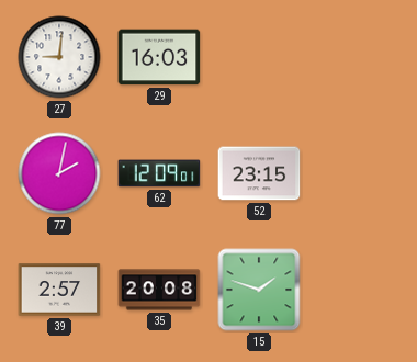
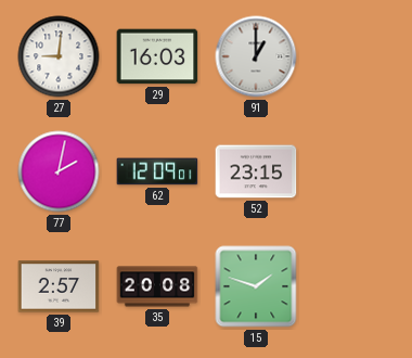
91: none -> 1:00 (256, 56)
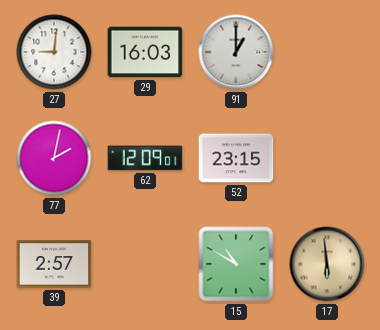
35: 20:08 -> none (157, 286)
15: 1:48 -> 10:50 (236, 264)
17: none -> 5:59 (327, 264)
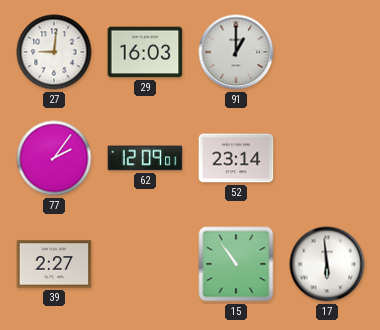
77: 2:02 -> 2:06 (54, 158)
52: 23:15 -> 23:14 (236, 158)
39: 2:57 -> 2:27 (54, 264)
15: 10:50 -> 10:54 (236, 264)
17 dial: champagne -> white (327, 264)
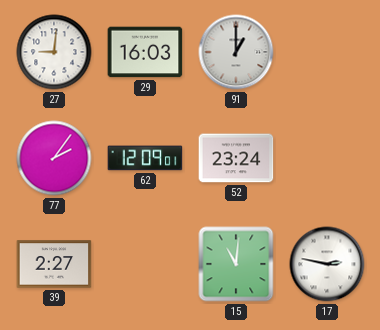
52: 23:14 -> 23:24 (236, 158)
15: 10:54 -> 11:01 (236, 264)
17: 5:59 -> 2:47 (327, 264)
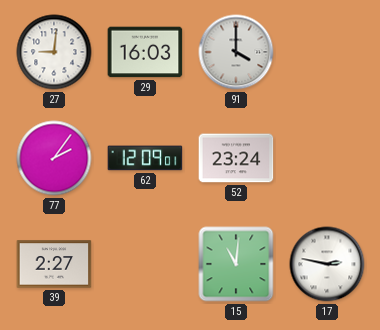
91: 1:00 -> 4:00 (236, 52)
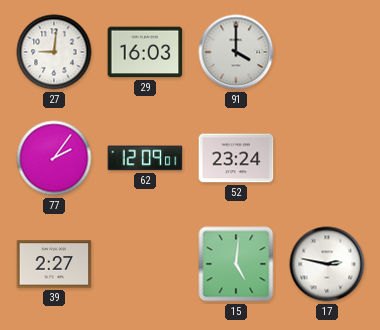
15: 11:01 -> 5:01 (236, 264)
